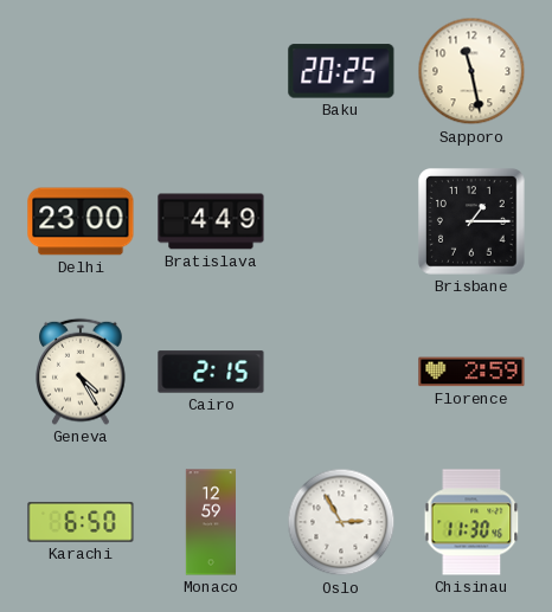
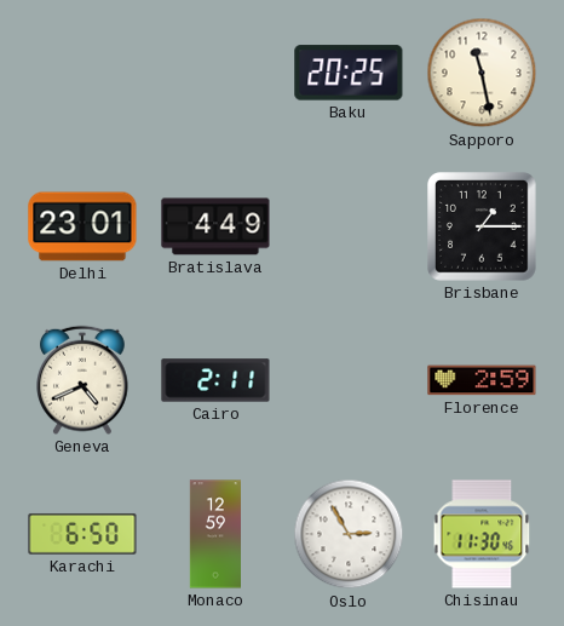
Delhi: 23:00 -> 23:01 (82, 226)
Geneva: 4:25 -> 4:41 (82, 380)
Cairo: 2:15 -> 2:11 (215, 380)
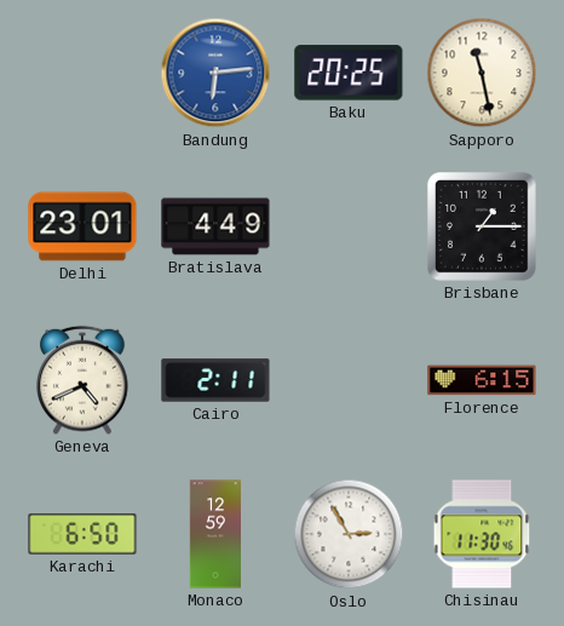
Bandung: none -> 6:14 (215, 73)
Florence: 2:59 -> 6:15 (482, 380)
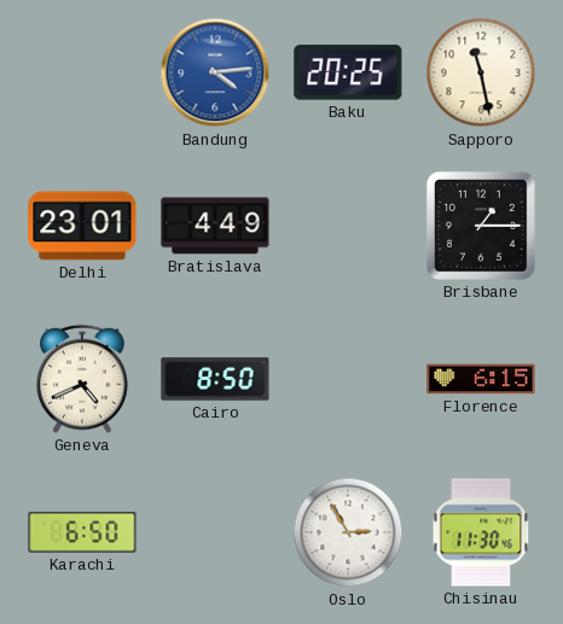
Bandung: 6:14 -> 4:14 (215, 72)
Cairo: 2:11 -> 8:50 (215, 379)
Monaco: 12:59 -> none (214, 534)
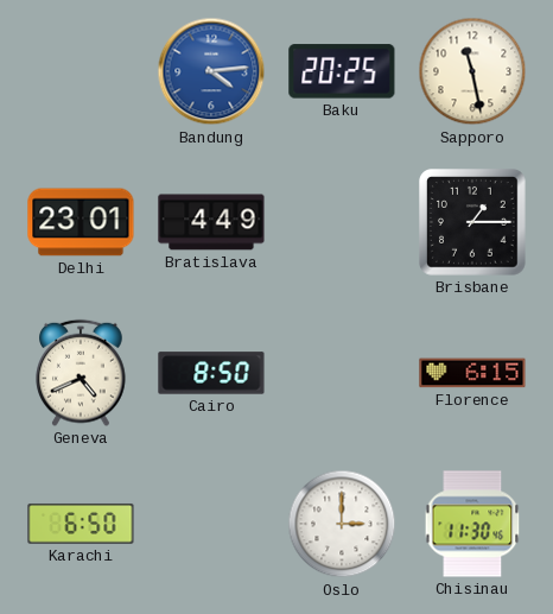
Oslo: 2:55 -> 3:00 (342, 524)
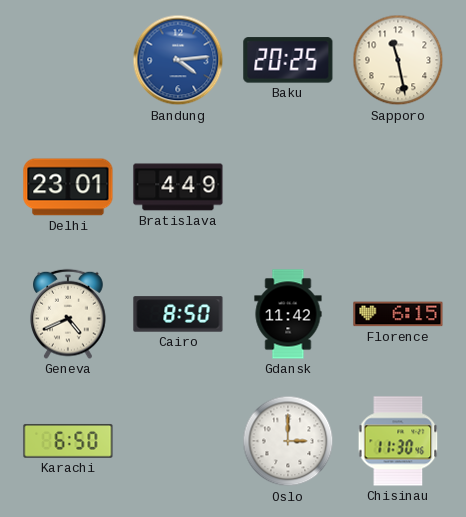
Brisbane: 1:15 -> none (473, 223)
Gdansk: none -> 11:42 (288, 314)
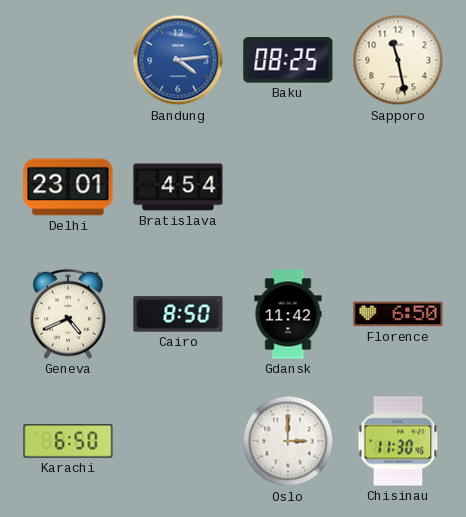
Baku: 20:25 -> 08:25 (288, 60)
Bratislava: 4:49 -> 4:54 (178, 187)
Florence: 6:15 -> 6:50 (398, 314)
